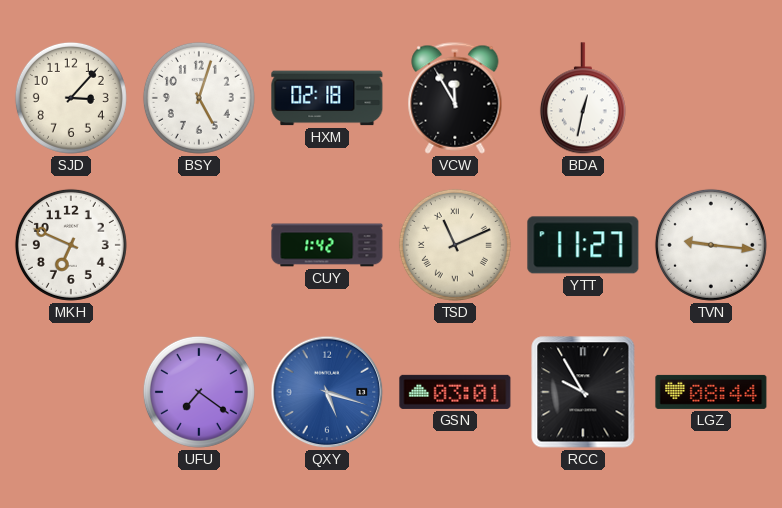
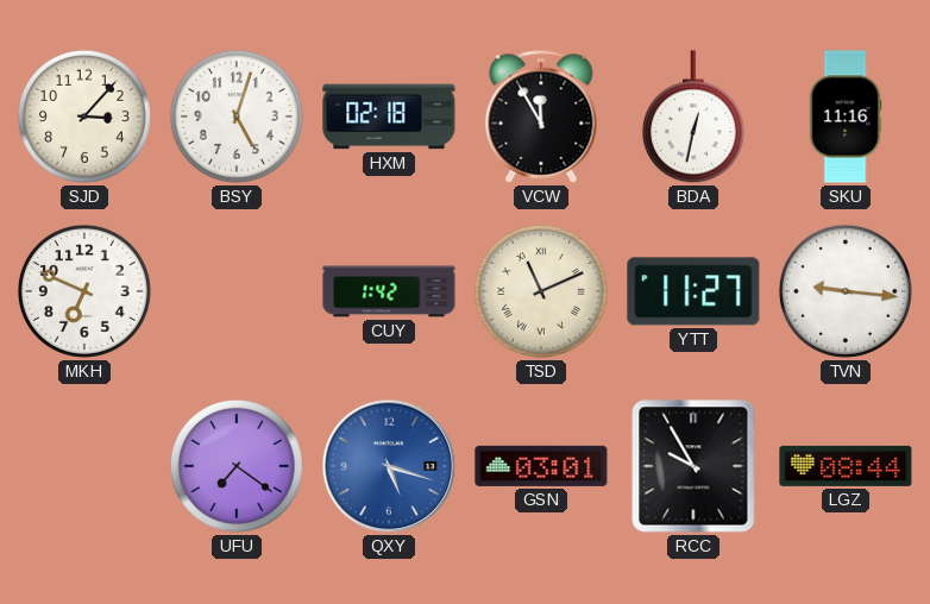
SKU: none -> 11:16 (846, 117)
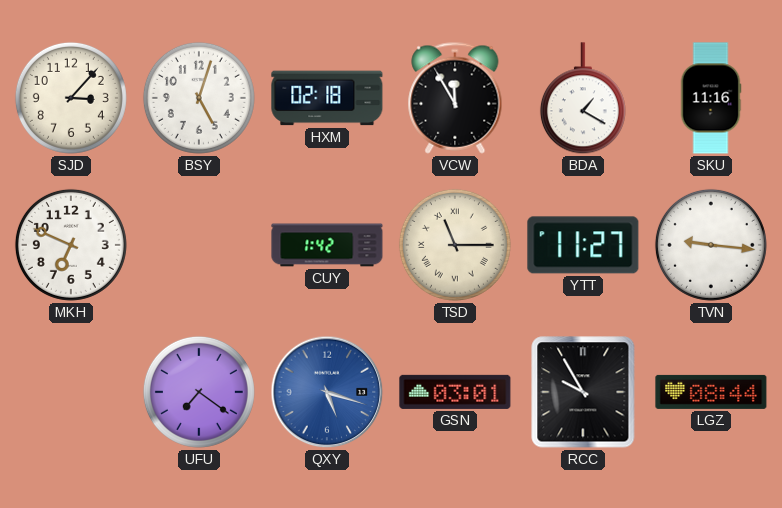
BDA: 12:32 -> 1:20 (583, 99)
TSD: 11:11 -> 11:15 (455, 245)
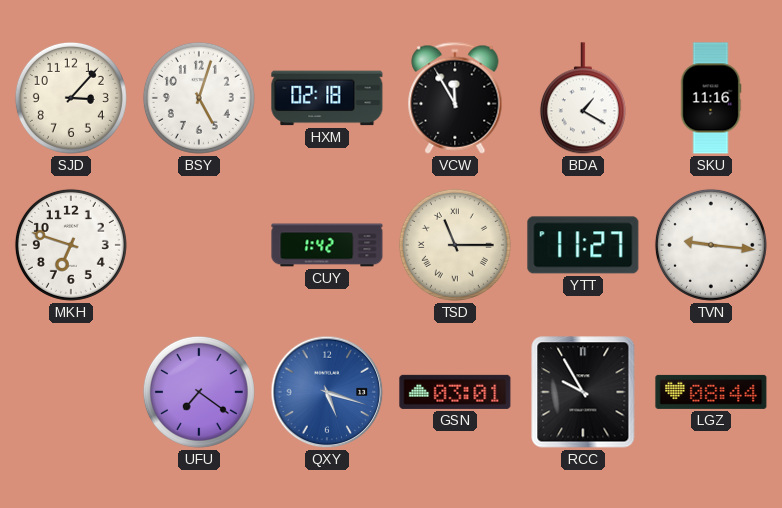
MKH: 6:49 -> 6:48 (71, 245)
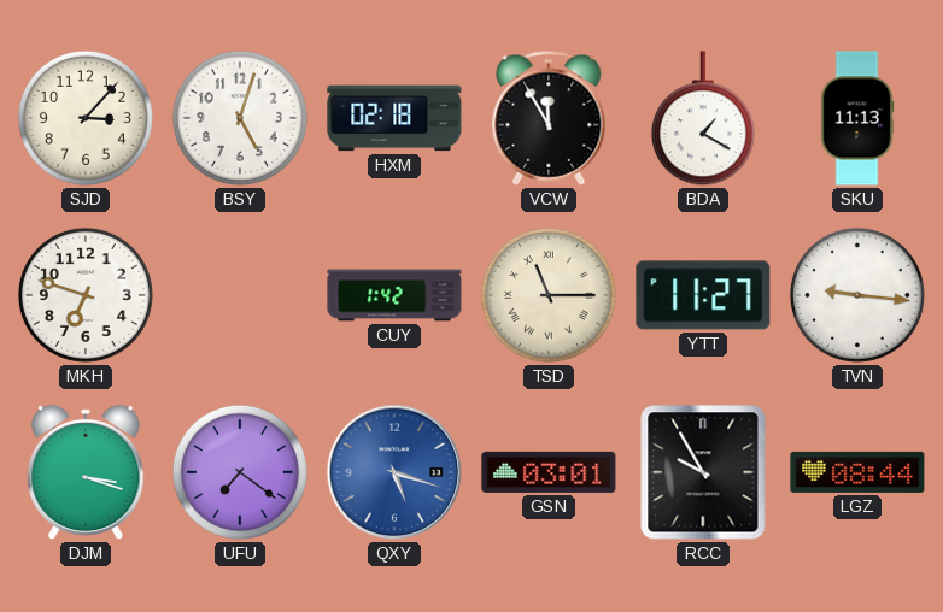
SKU: 11:16 -> 11:13 (857, 118)
DJM: none -> 3:18 (86, 472)
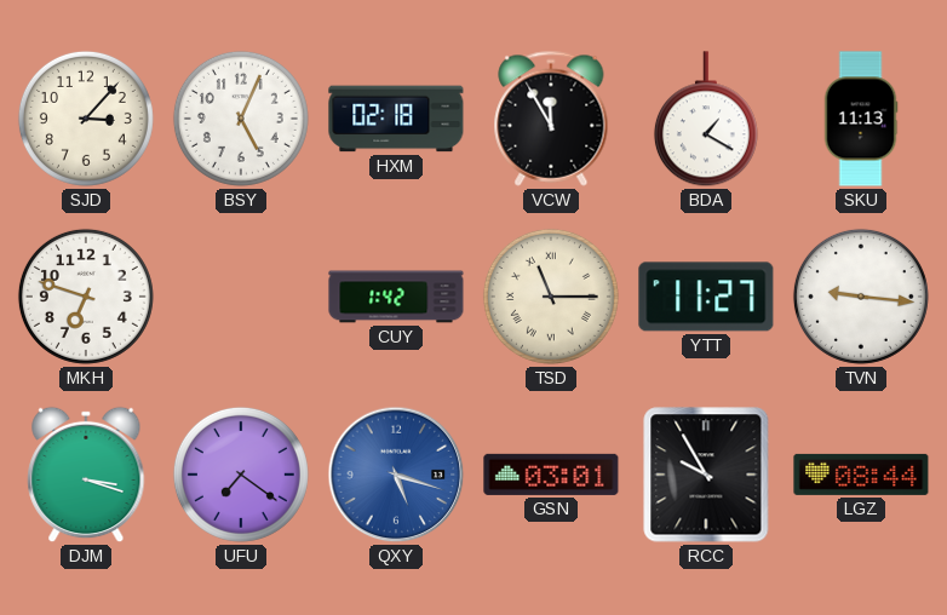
BSY: 5:03 -> 5:04 (241, 119)
